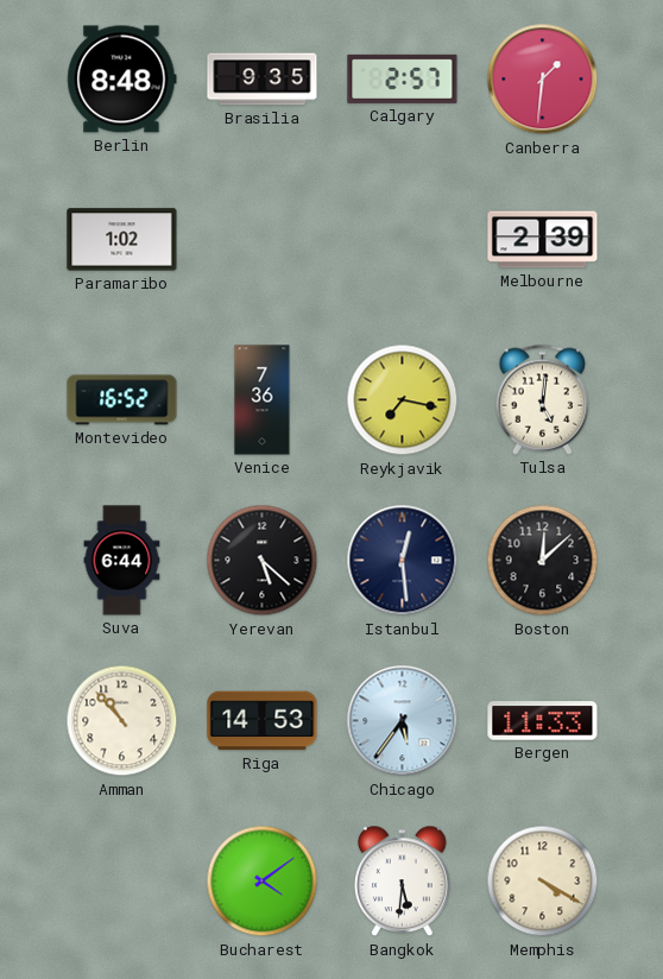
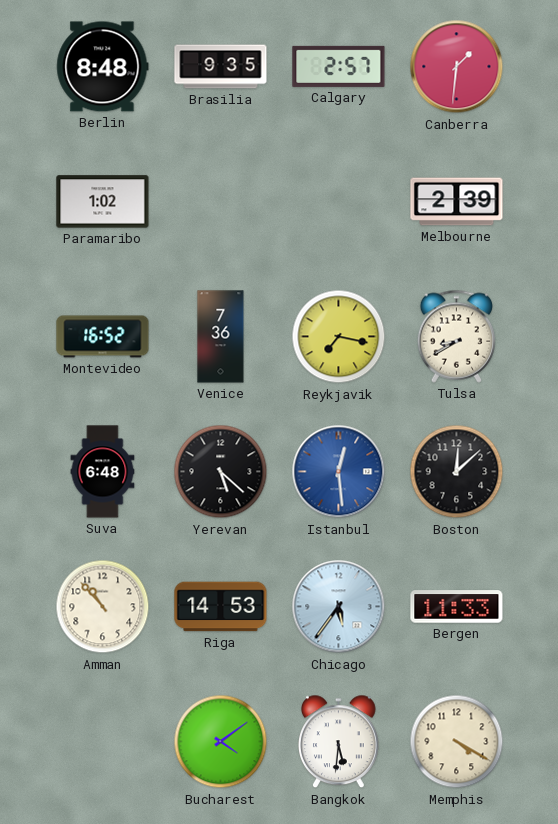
Tulsa: 5:01 -> 8:40 (456, 336)
Suva: 6:44 -> 6:48 (103, 472)
Istanbul dial: navy -> blue (339, 472)
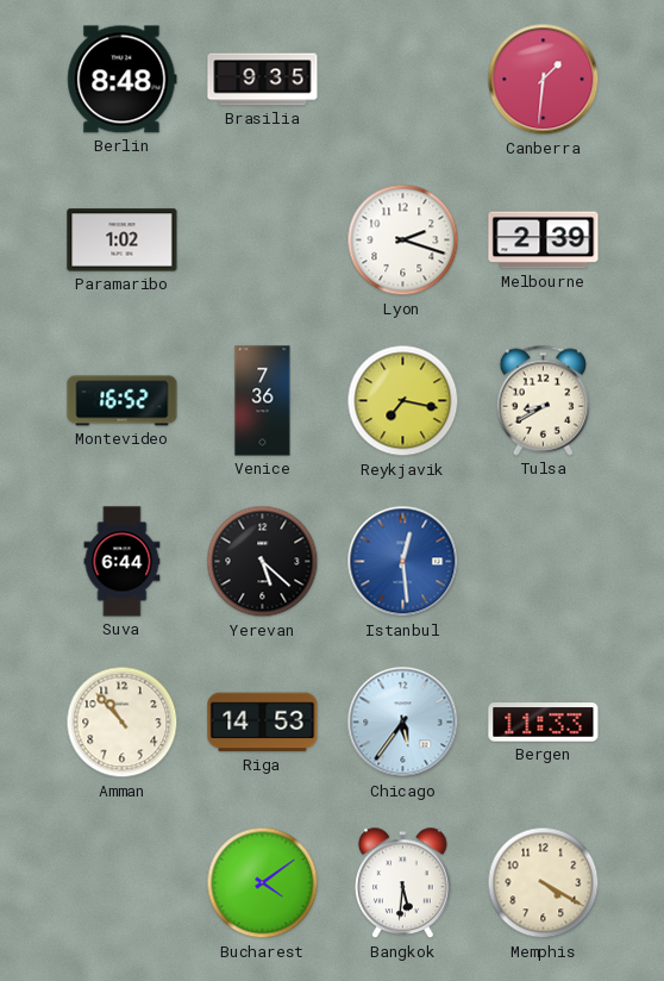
Calgary: 2:57 -> none (339, 66)
Lyon: none -> 2:18 (403, 240)
Suva: 6:48 -> 6:44 (123, 562)
Boston: 12:08 -> none (457, 472)
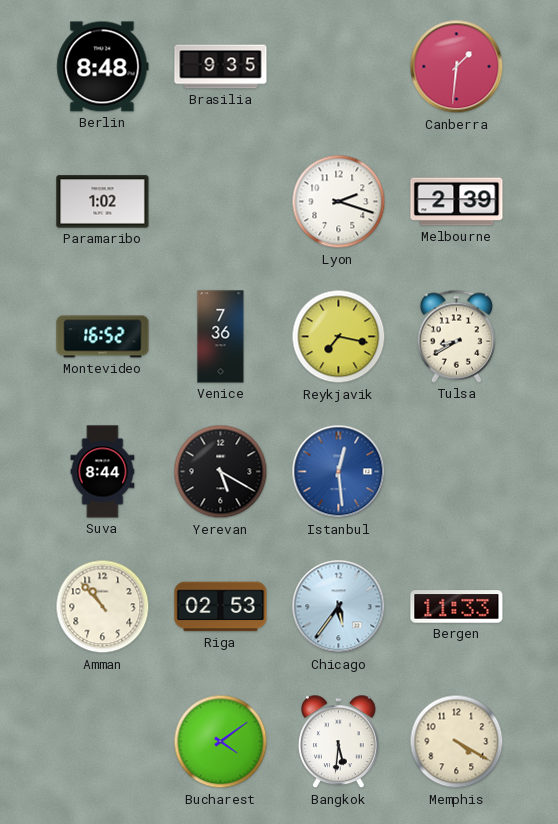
Suva: 6:44 -> 8:44 (103, 472)
Yerevan: 5:22 -> 5:20 (221, 472)
Riga: 14:53 -> 02:53 (221, 607)
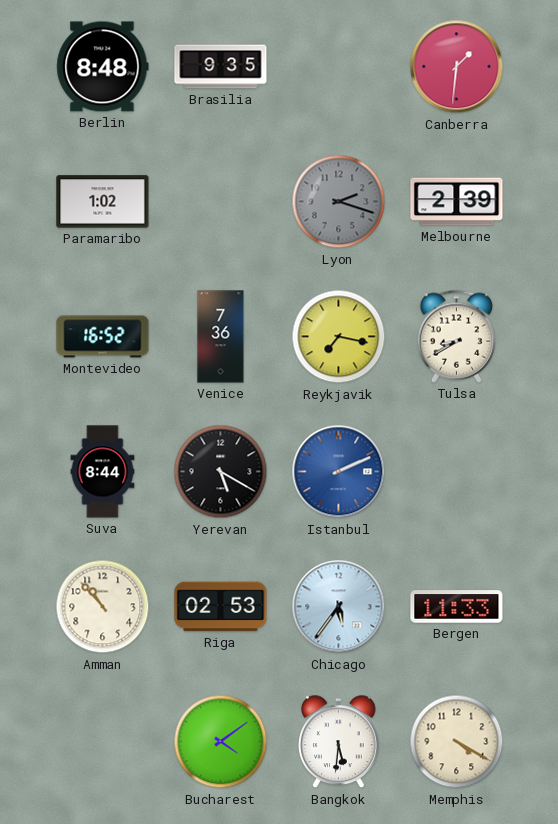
Lyon dial: white -> grey (339, 202)
Istanbul: 12:29 -> 2:11 (339, 472)
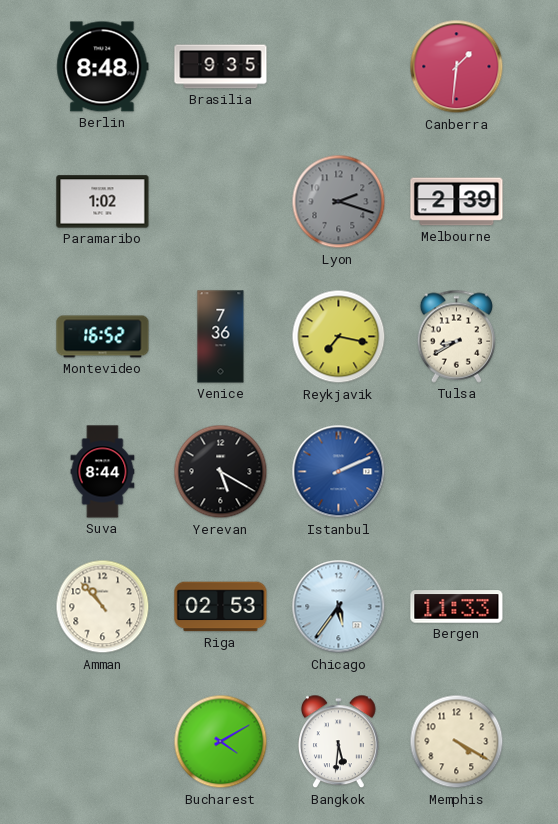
Bucharest: 4:09 -> 4:10 (221, 742)
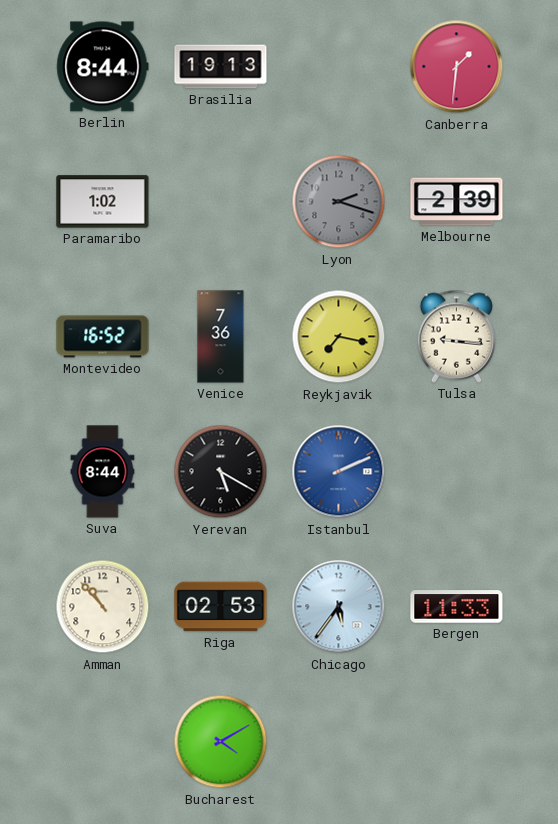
Berlin: 8:48 -> 8:44 (103, 67)
Brasilia: 9:35 -> 19:13 (221, 67)
Tulsa: 8:40 -> 9:16 (456, 336)
Bangkok: 5:31 -> none (339, 742)
Memphis: 4:20 -> none (457, 742)
